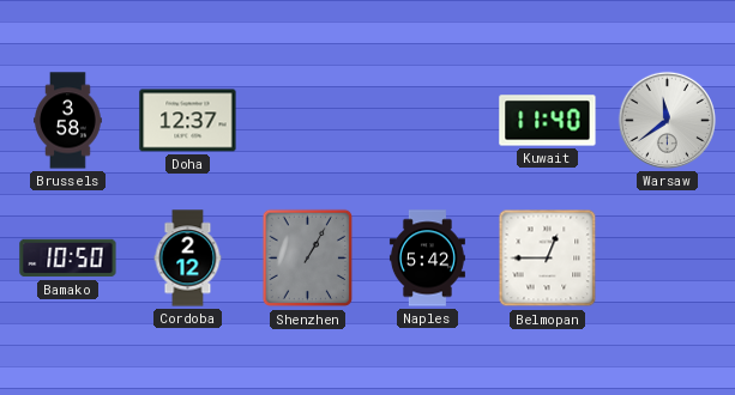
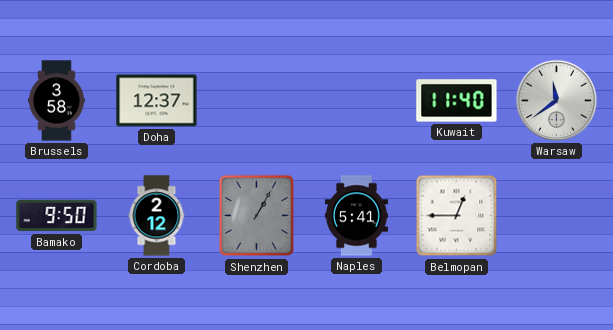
Bamako: 10:50 -> 9:50 (57, 216)
Naples: 5:42 -> 5:41 (356, 216)
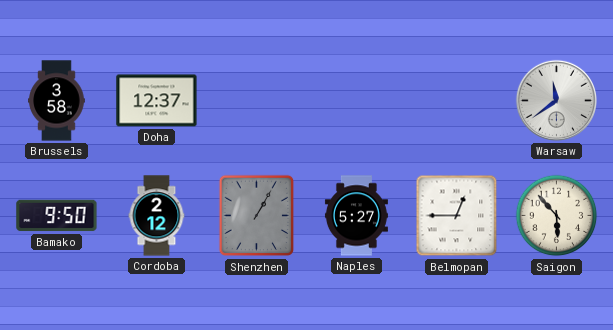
Kuwait: 11:40 -> none (457, 101)
Naples: 5:41 -> 5:27 (356, 216)
Saigon: none -> 5:53 (557, 216)
